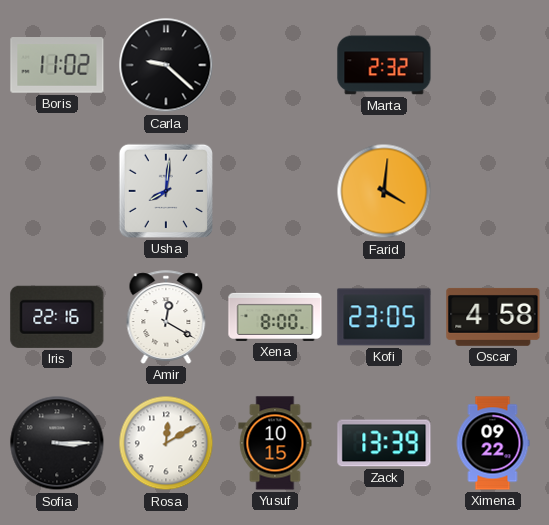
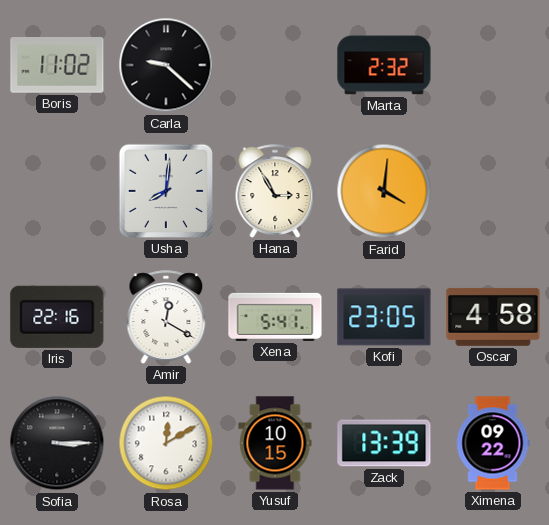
Hana: none -> 2:55 (275, 191)
Xena: 8:00 -> 5:41 (275, 317)
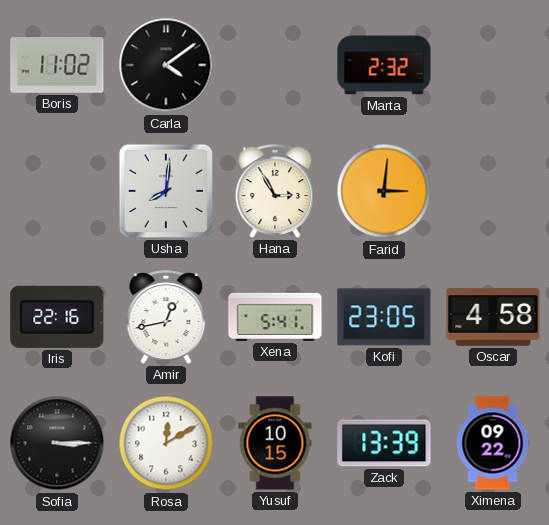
Carla: 9:22 -> 4:09 (166, 65)
Farid: 4:01 -> 3:01 (384, 191)
Amir: 12:20 -> 12:43 (166, 317)
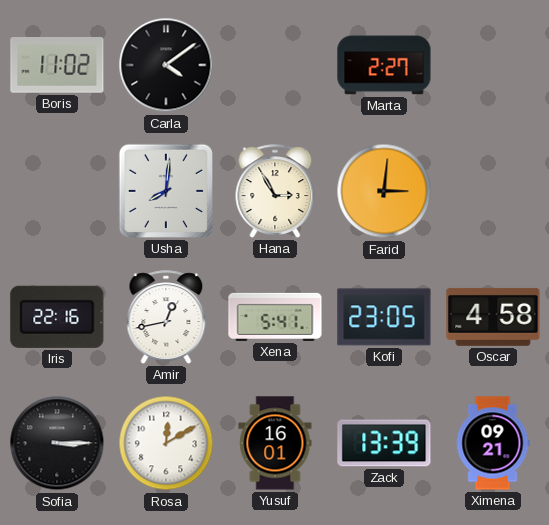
Marta: 2:32 -> 2:27 (384, 65)
Yusuf: 10:15 -> 16:01 (275, 443)
Ximena: 09:22 -> 09:21 (493, 443)
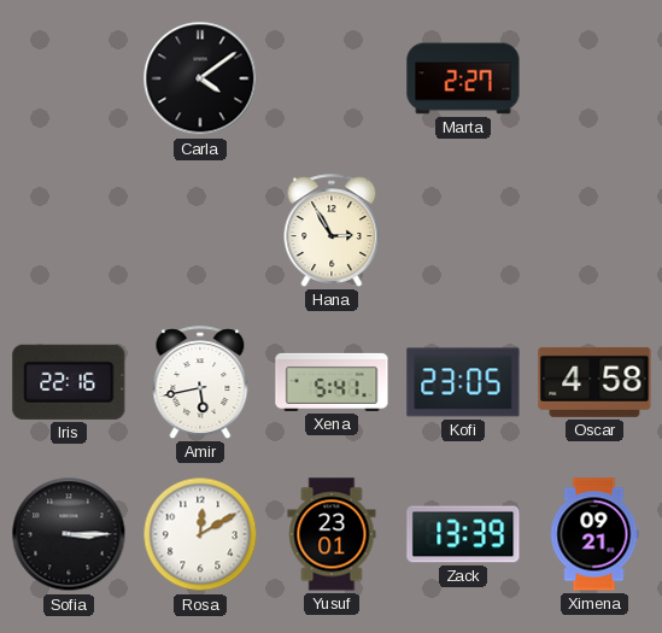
Boris: 11:02 -> none (57, 66)
Usha: 8:01 -> none (166, 191)
Farid: 3:01 -> none (384, 191)
Amir: 12:43 -> 5:43 (200, 382)
Yusuf: 16:01 -> 23:01 (332, 534)
